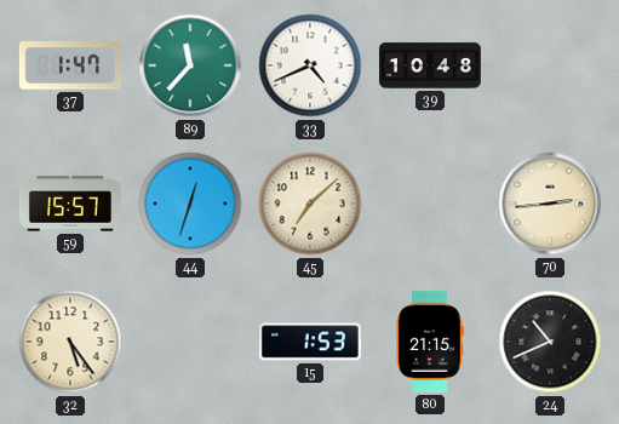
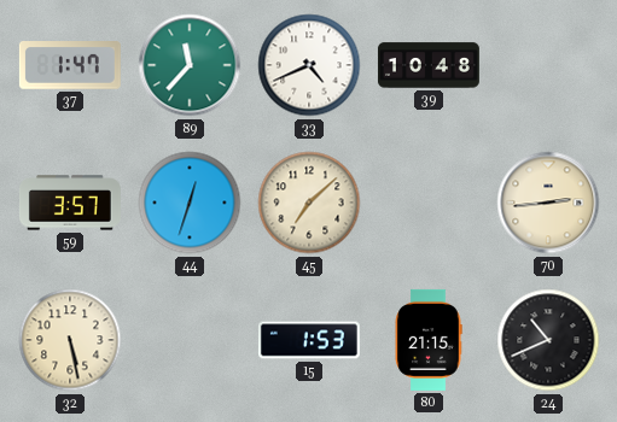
59: 15:57 -> 3:57 (70, 203)
32: 5:24 -> 5:28 (70, 340)
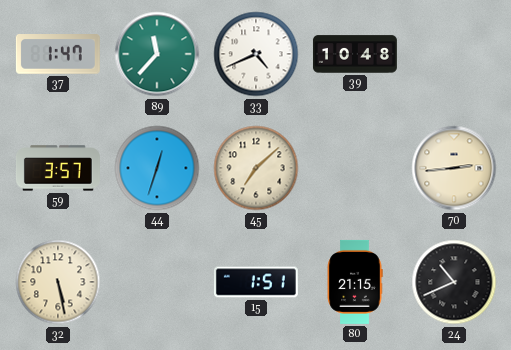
15: 1:53 -> 1:51 (256, 282)
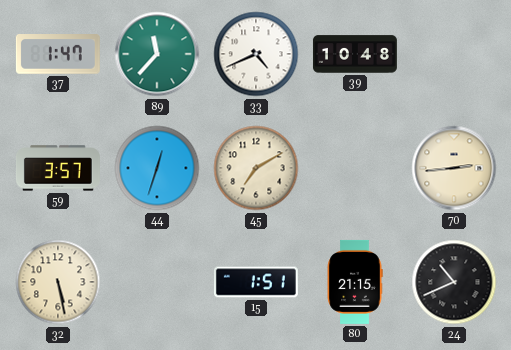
45: 7:08 -> 7:10 (256, 168)
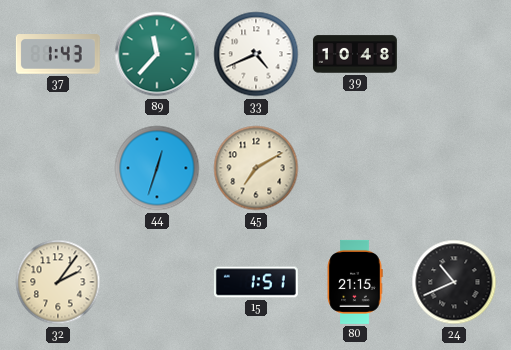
37: 1:47 -> 1:43 (58, 55)
59: 3:57 -> none (58, 168)
70: 2:44 -> none (454, 168)
32: 5:28 -> 2:06 (58, 282)
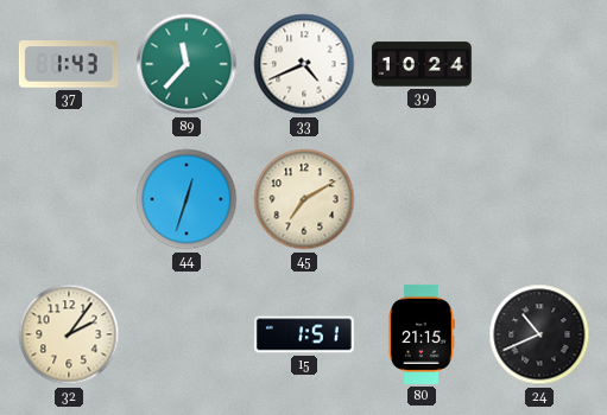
39: 10:48 -> 10:24 (422, 64)
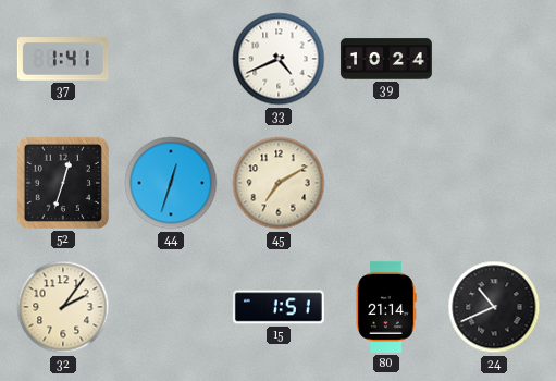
37: 1:43 -> 1:41 (63, 60)
89: 11:37 -> none (186, 64)
52: none -> 12:33 (63, 183)
80: 21:15 -> 21:14 (386, 307)
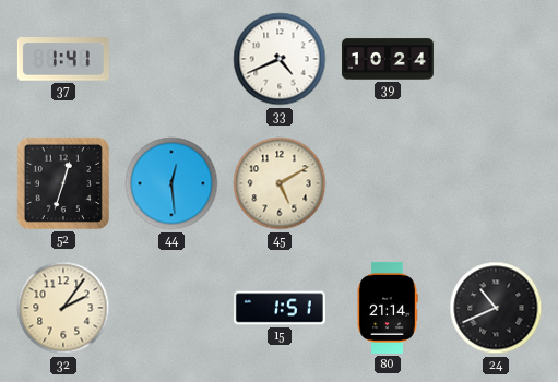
44: 12:33 -> 12:29 (171, 183)
45: 7:10 -> 5:10 (280, 183)
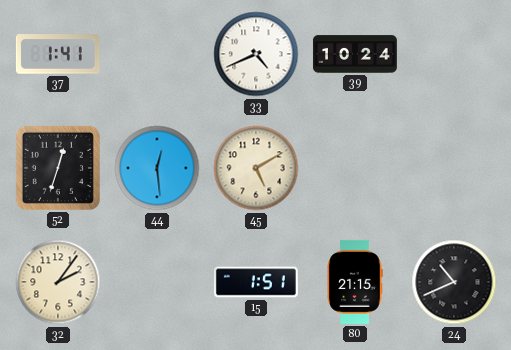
80: 21:14 -> 21:15 (355, 282)
